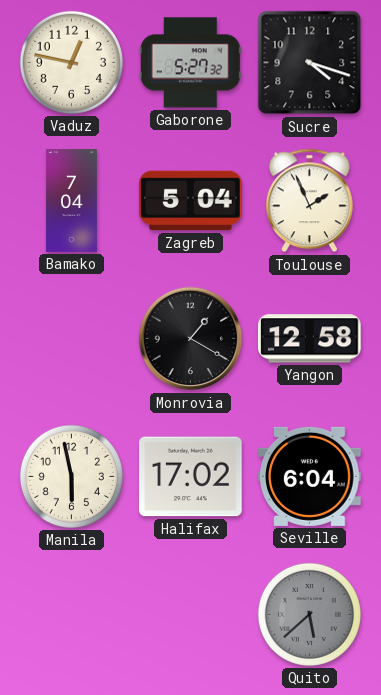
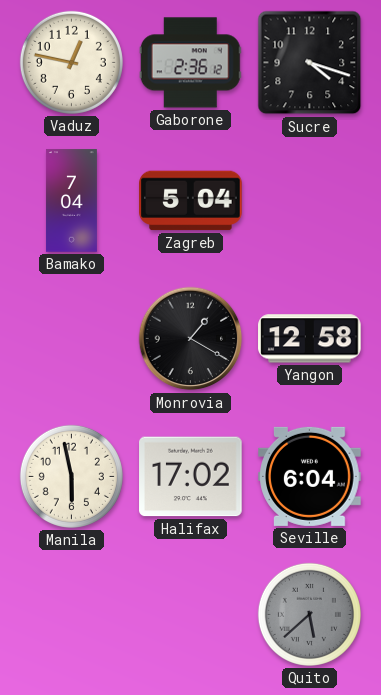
Gaborone: 5:27 -> 2:36 (190, 63)
Toulouse: 1:56 -> none (309, 201)
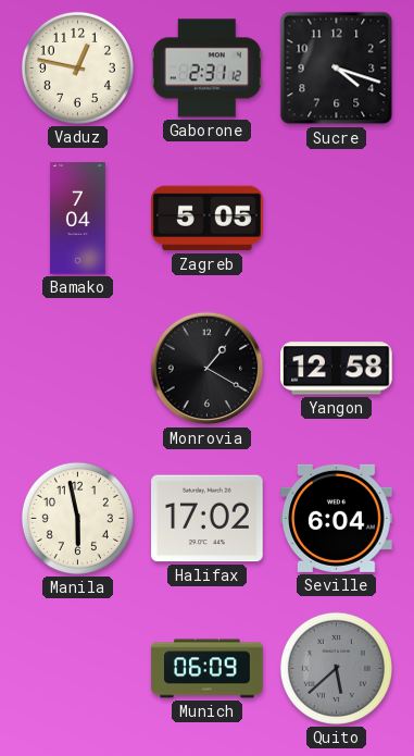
Gaborone: 2:36 -> 2:31 (206, 69)
Zagreb: 5:04 -> 5:05 (208, 219)
Munich: none -> 06:09 (208, 669)
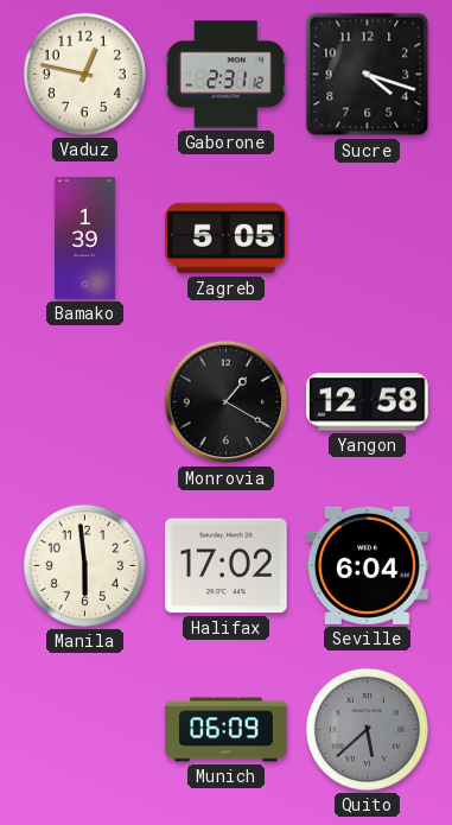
Bamako: 7:04 -> 1:39 (84, 239)
Manila: 5:58 -> 5:59 (84, 565)
